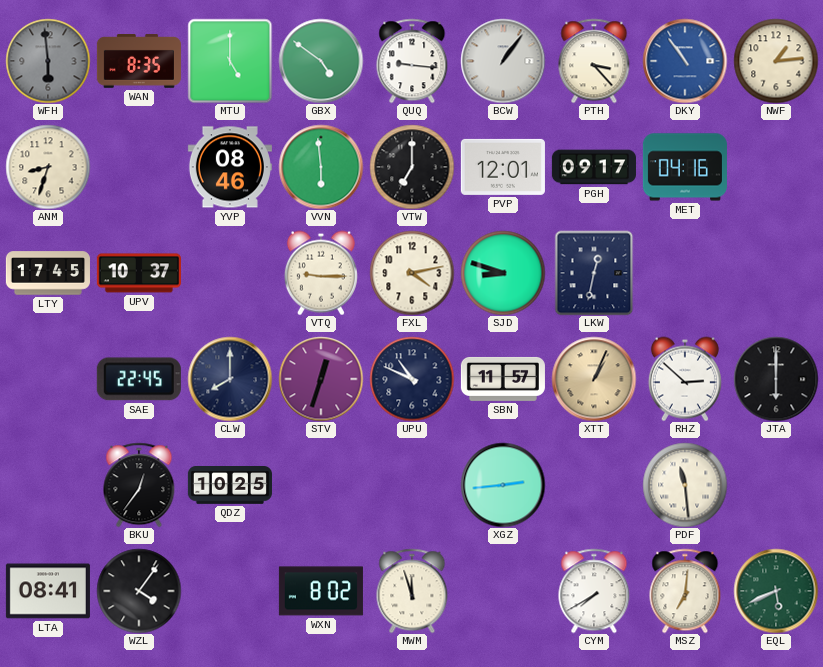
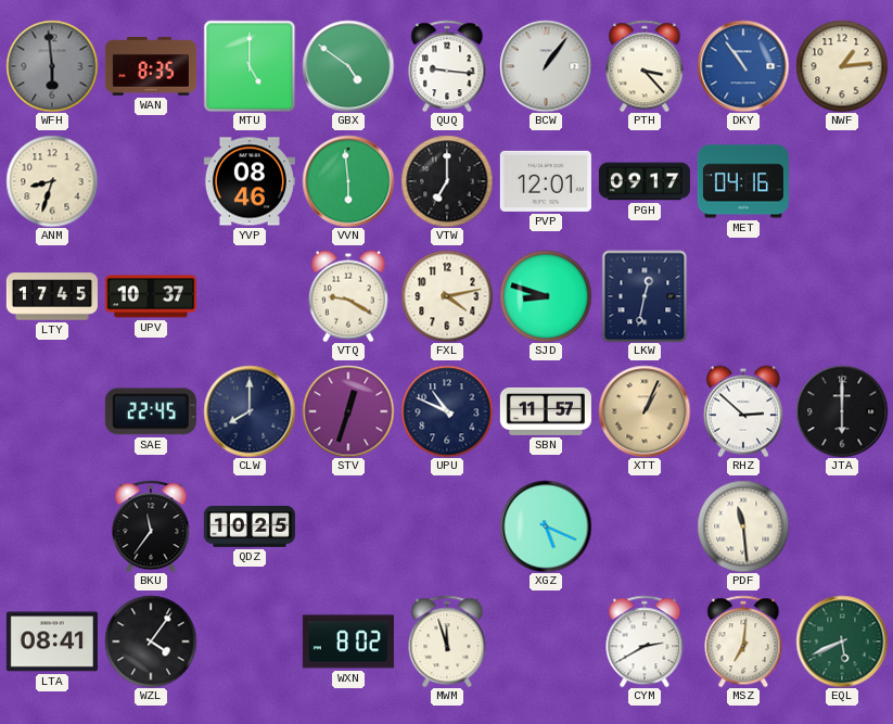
VTQ: 9:15 -> 9:20 (348, 296)
BKU: 12:36 -> 11:36 (151, 526)
XGZ: 2:44 -> 5:19 (546, 526)
CYM: 7:40 -> 2:40 (645, 642)
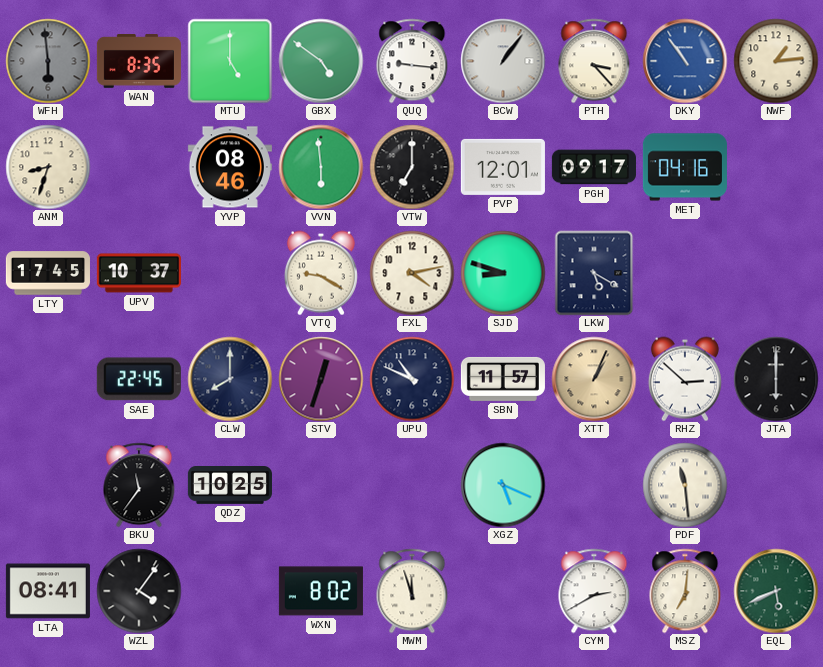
LKW: 12:32 -> 5:20 (594, 273)
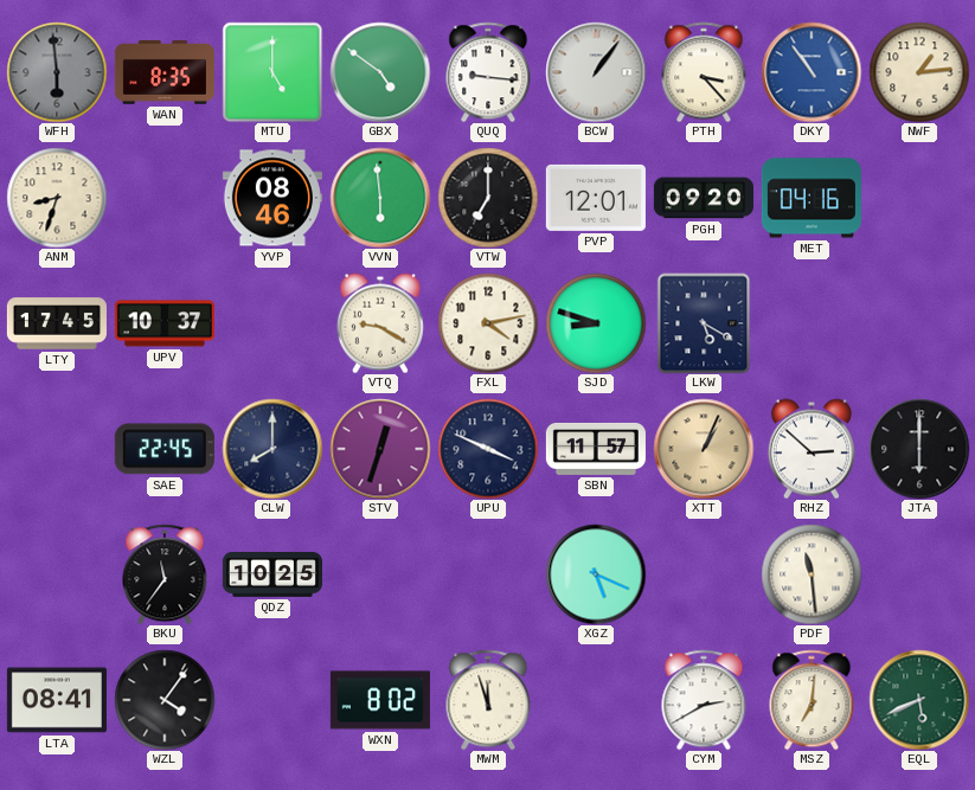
PGH: 09:17 -> 09:20 (704, 198)
UPU: 10:49 -> 3:49 (488, 449)
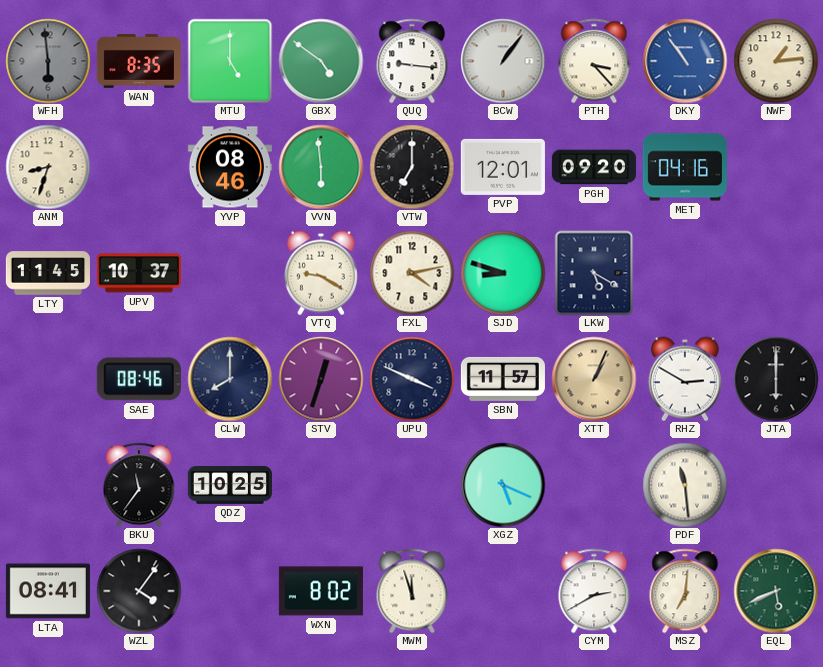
LTY: 17:45 -> 11:45 (48, 273)
SAE: 22:45 -> 08:46 (139, 379)
RHZ: 2:52 -> 2:50 (685, 379)
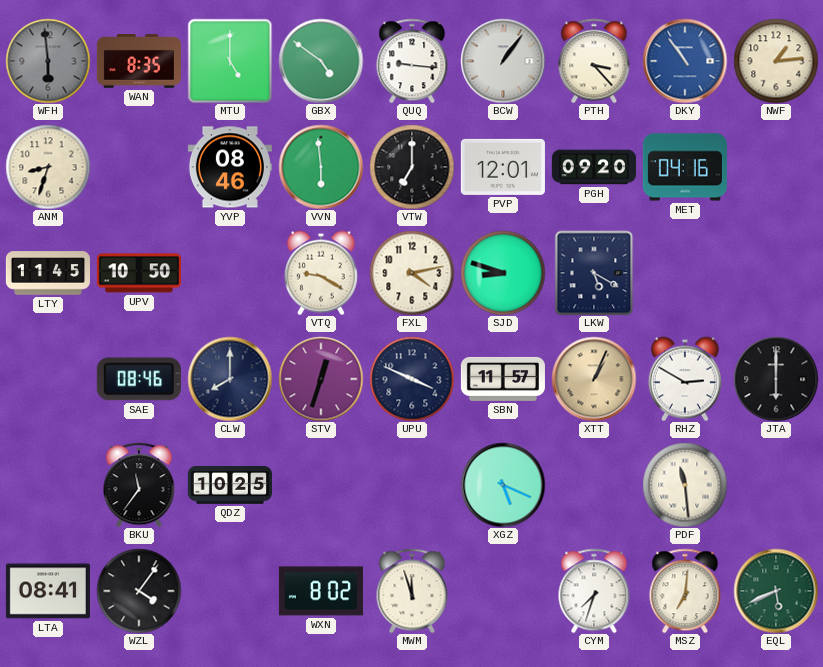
UPV: 10:37 -> 10:50 (139, 273)
CYM: 2:40 -> 7:33 (594, 591)
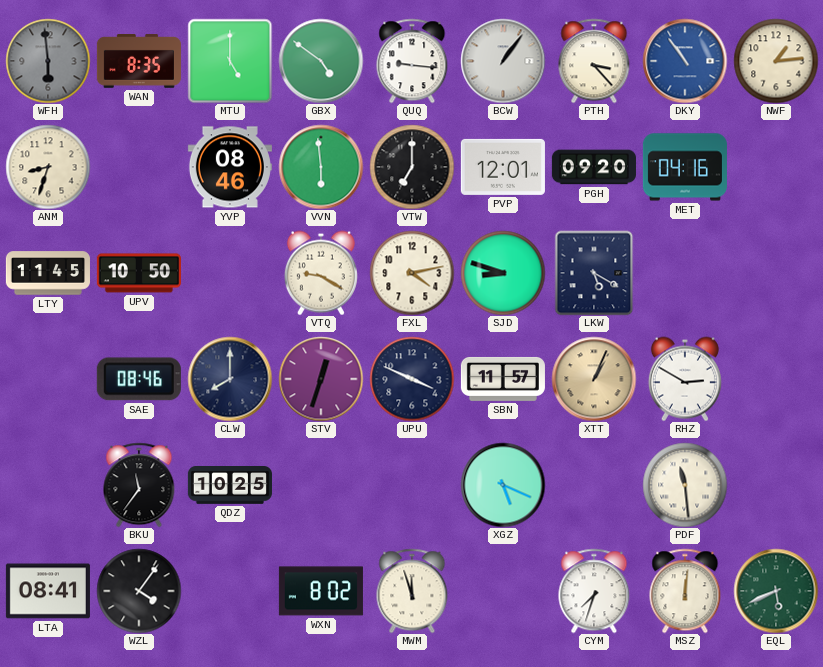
JTA: 6:00 -> none (776, 379)
MSZ: 7:01 -> 12:01 (685, 591)
